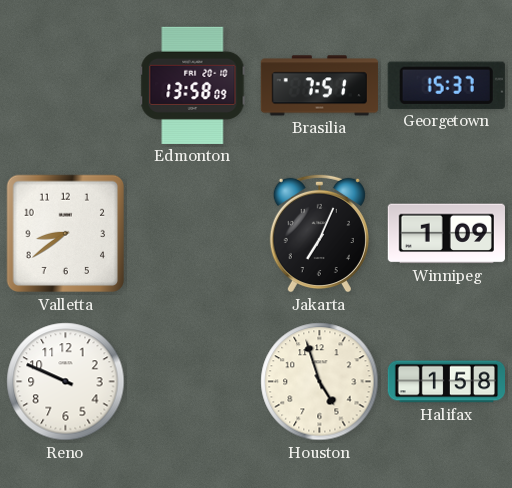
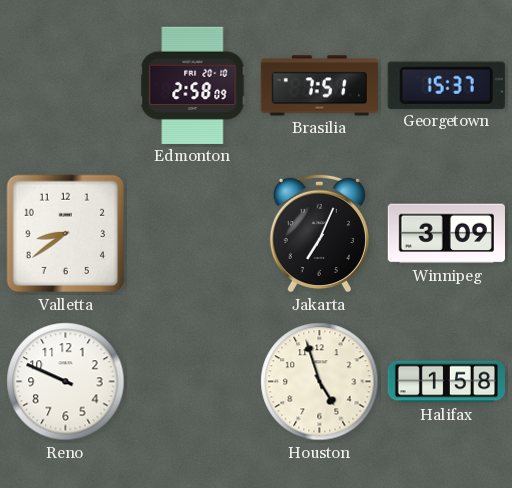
Edmonton: 13:58 -> 2:58 (193, 85)
Winnipeg: 1:09 -> 3:09 (446, 234)
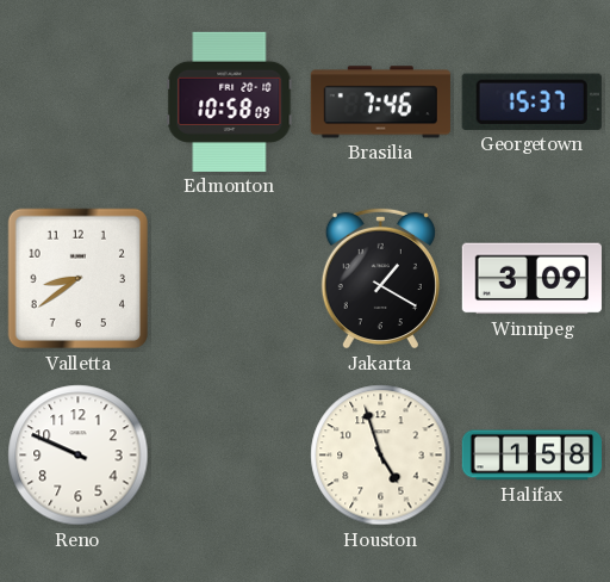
Edmonton: 2:58 -> 10:58 (230, 101)
Brasilia: 7:51 -> 7:46 (380, 103)
Jakarta: 7:04 -> 1:20 (380, 278)
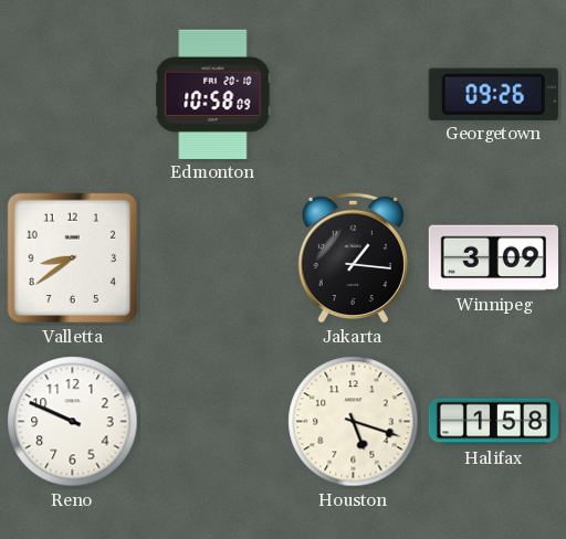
Brasilia: 7:46 -> none (380, 103)
Georgetown: 15:37 -> 09:26 (493, 94)
Jakarta: 1:20 -> 1:16 (353, 257)
Houston: 4:57 -> 5:18 (354, 422)
